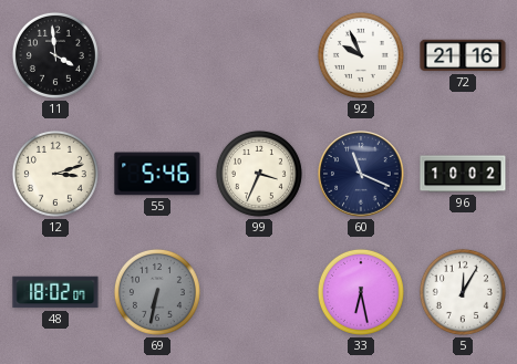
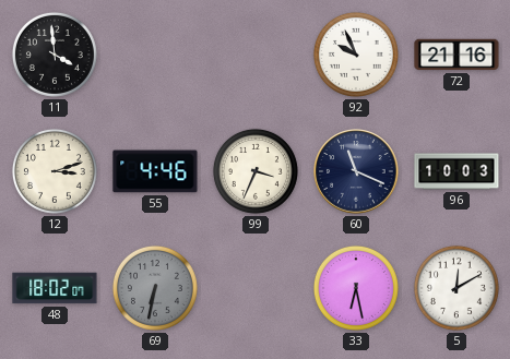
55: 5:46 -> 4:46 (155, 171)
96: 10:02 -> 10:03 (456, 171)
5: 12:05 -> 12:10 (456, 288)
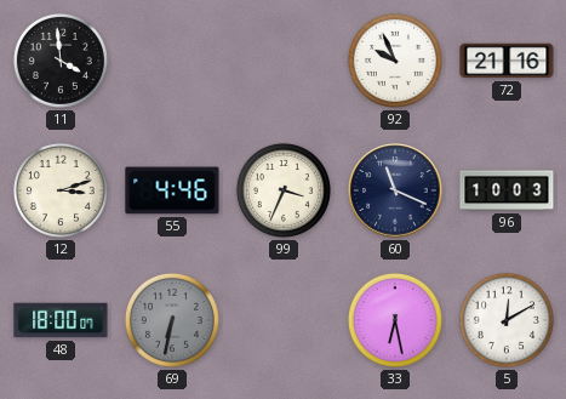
48: 18:02 -> 18:00 (61, 320)
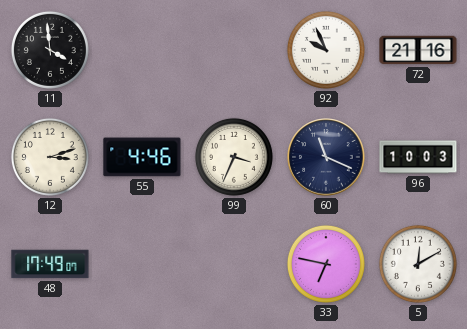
48: 18:00 -> 17:49 (50, 264)
69: 6:32 -> none (172, 320)
33: 6:28 -> 6:47 (326, 264)
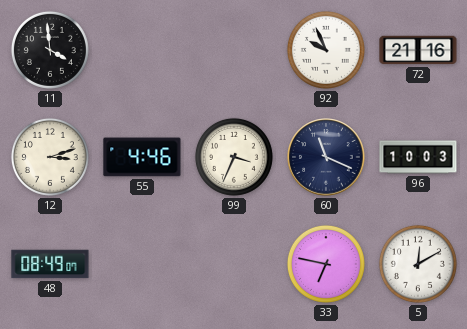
48: 17:49 -> 08:49 (50, 264)
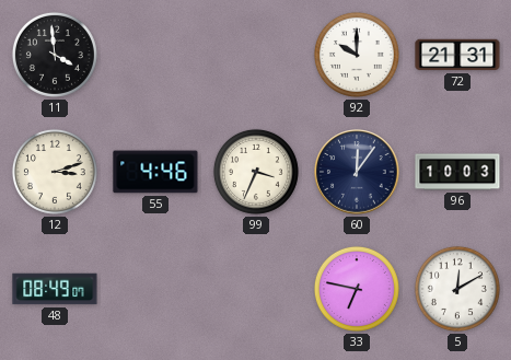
92: 9:56 -> 10:00 (357, 55)
72: 21:16 -> 21:31 (457, 55)
60: 11:19 -> 12:06 (357, 172)
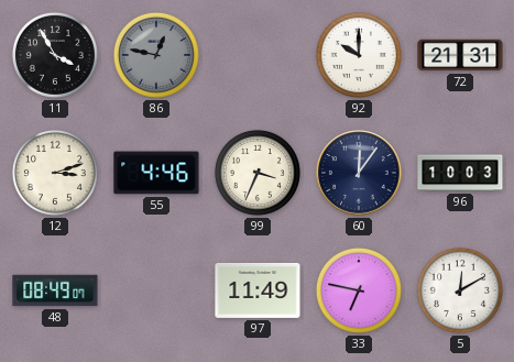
11: 3:59 -> 3:55 (55, 55)
86: none -> 12:47 (156, 55)
97: none -> 11:49 (258, 290)
